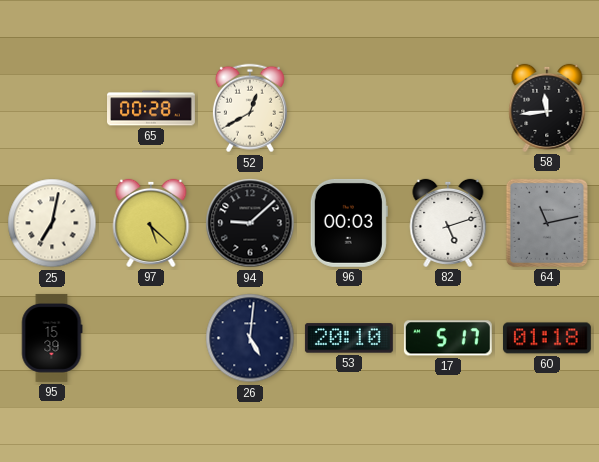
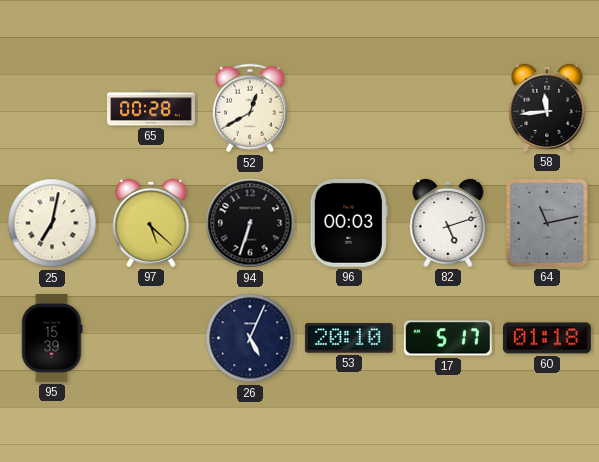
94: 9:08 -> 6:33 (250, 223)
26: 5:01 -> 5:04 (250, 338)
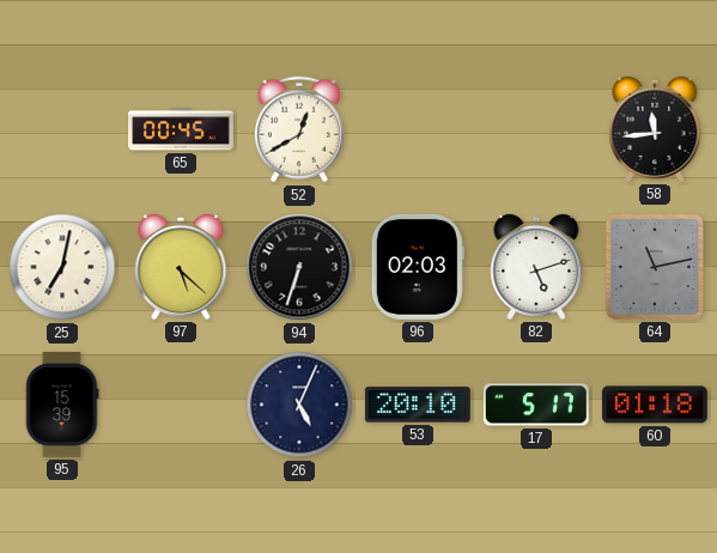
65: 00:28 -> 00:45 (182, 129)
96: 00:03 -> 02:03 (418, 267)
